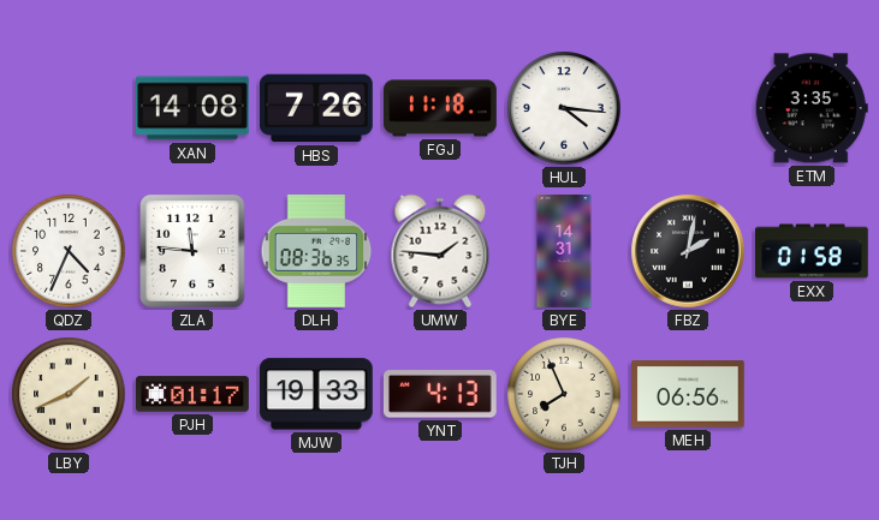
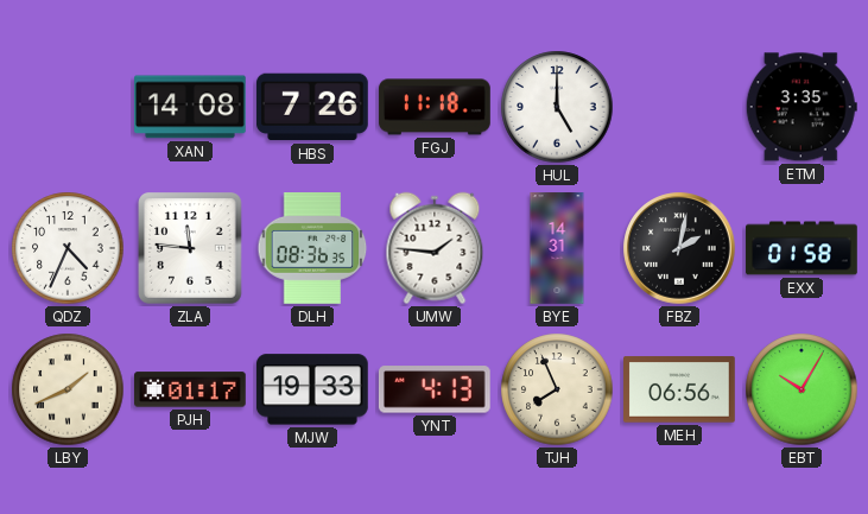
HUL: 4:16 -> 5:00 (557, 107)
EBT: none -> 10:05 (802, 389)
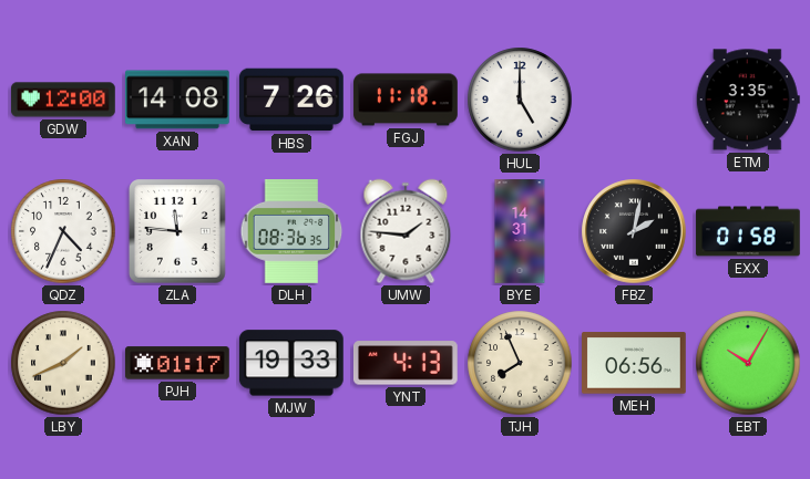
GDW: none -> 12:00 (63, 100)
